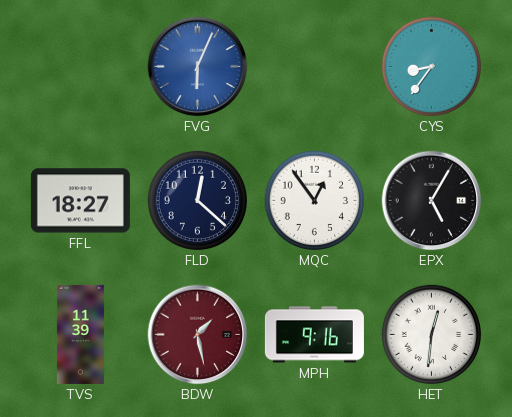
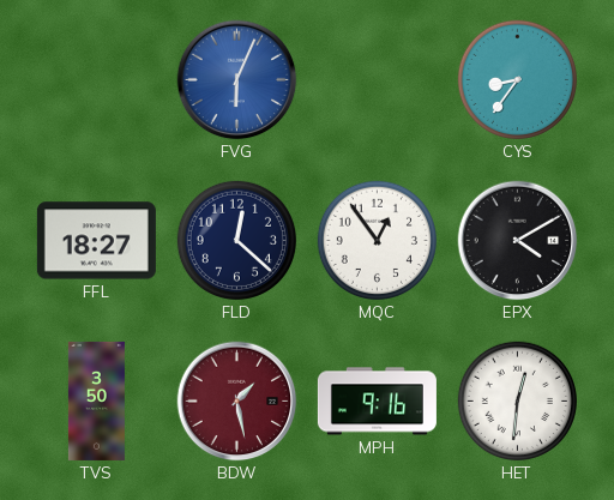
EPX: 5:05 -> 4:10 (518, 241)
TVS: 11:39 -> 3:50 (96, 400)
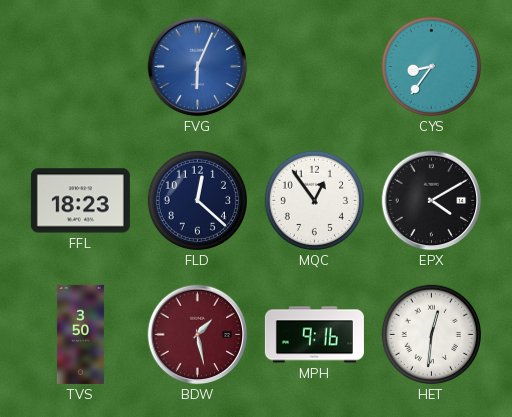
FFL: 18:27 -> 18:23 (80, 201)
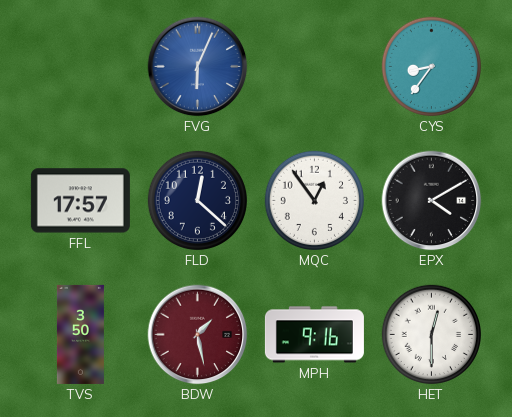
FFL: 18:23 -> 17:57 (80, 201)
HET: 12:31 -> 12:30 (431, 334)
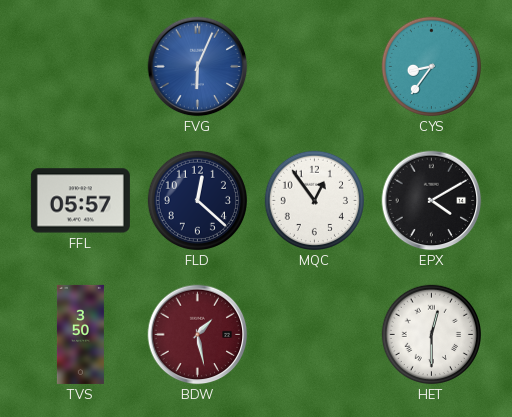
FFL: 17:57 -> 05:57 (80, 201)
MPH: 9:16 -> none (314, 335)
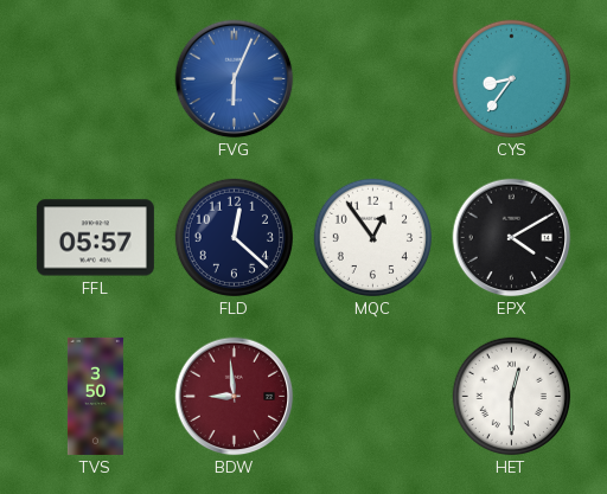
BDW: 1:28 -> 8:59 (235, 397)
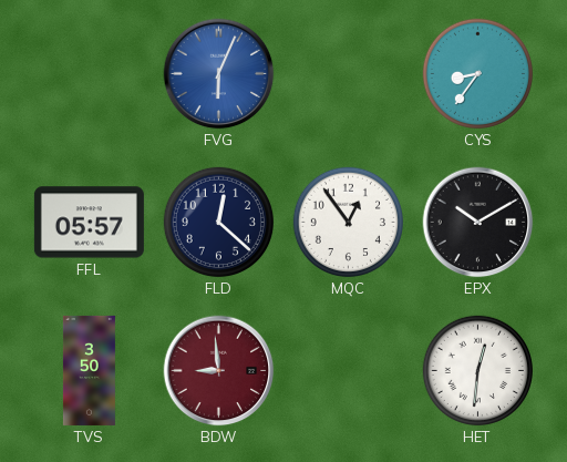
EPX: 4:10 -> 10:10 (478, 223)
HET: 12:30 -> 12:31 (477, 370)
